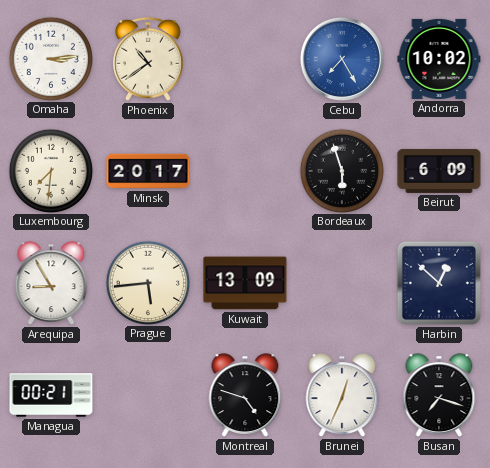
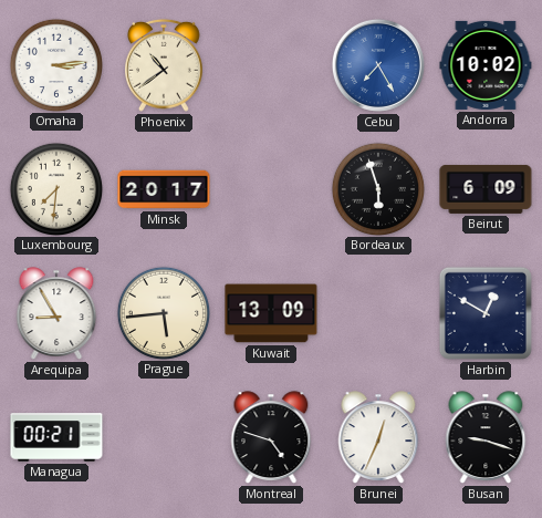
Harbin: 12:52 -> 12:50 (486, 313)
Busan: 7:18 -> 9:18 (486, 437)
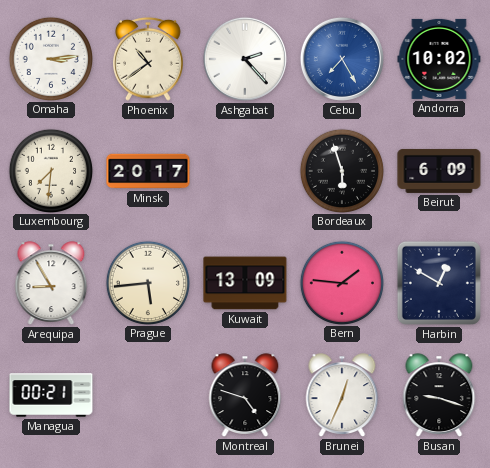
Ashgabat: none -> 2:23 (245, 59)
Bern: none -> 1:46 (341, 282)
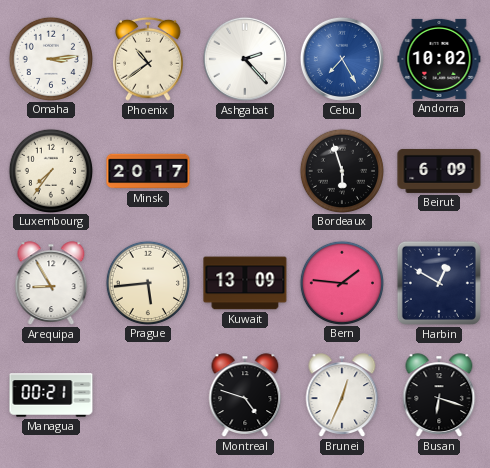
Luxembourg: 7:31 -> 7:36 (50, 170)
Busan: 9:18 -> 6:18 (439, 395)
